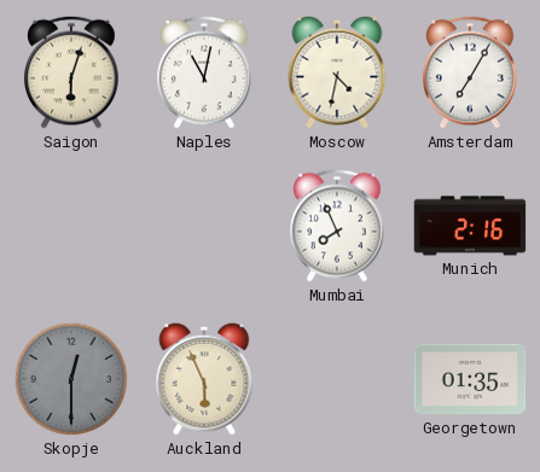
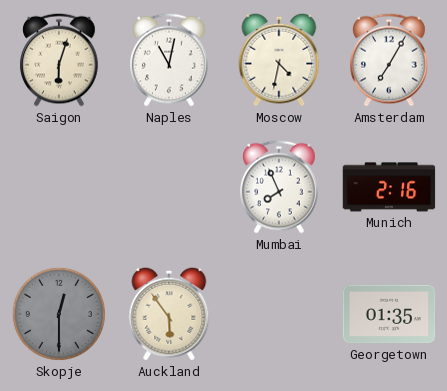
Auckland: 5:56 -> 5:54 (169, 314)
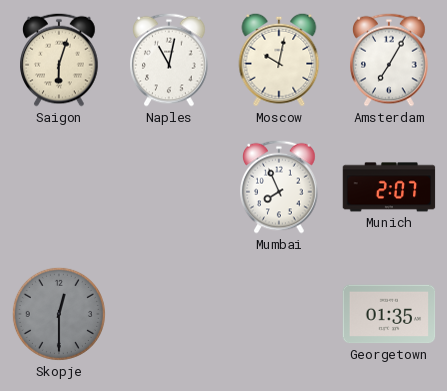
Moscow: 4:32 -> 10:02 (279, 60)
Munich: 2:16 -> 2:07 (389, 187)
Auckland: 5:54 -> none (169, 314)
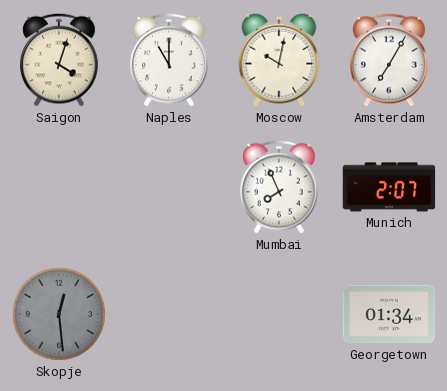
Saigon: 6:03 -> 4:03 (59, 60)
Naples: 11:02 -> 11:00 (169, 60)
Skopje: 12:30 -> 12:29 (59, 314)
Georgetown: 01:35 -> 01:34 (389, 314)
